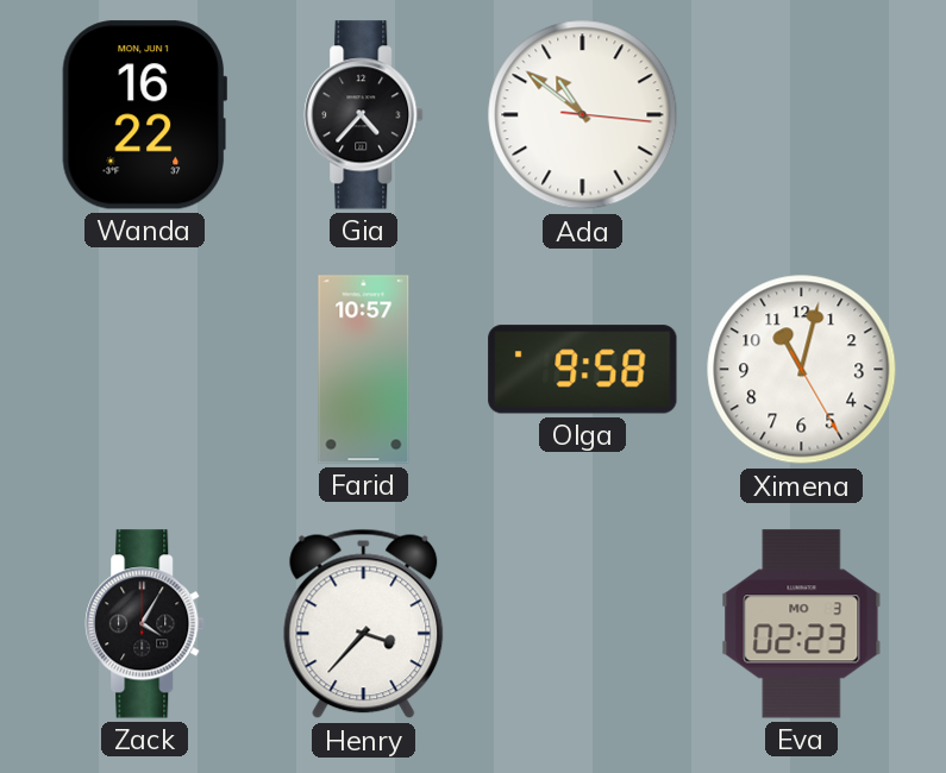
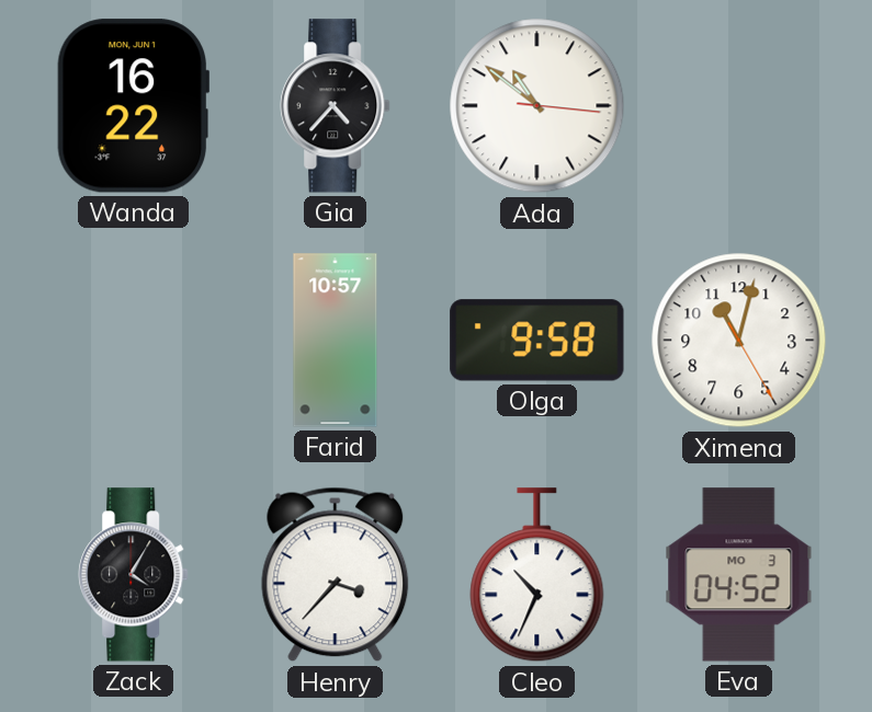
Cleo: none -> 10:34 (537, 575)
Eva: 02:23 -> 04:52 (739, 575)
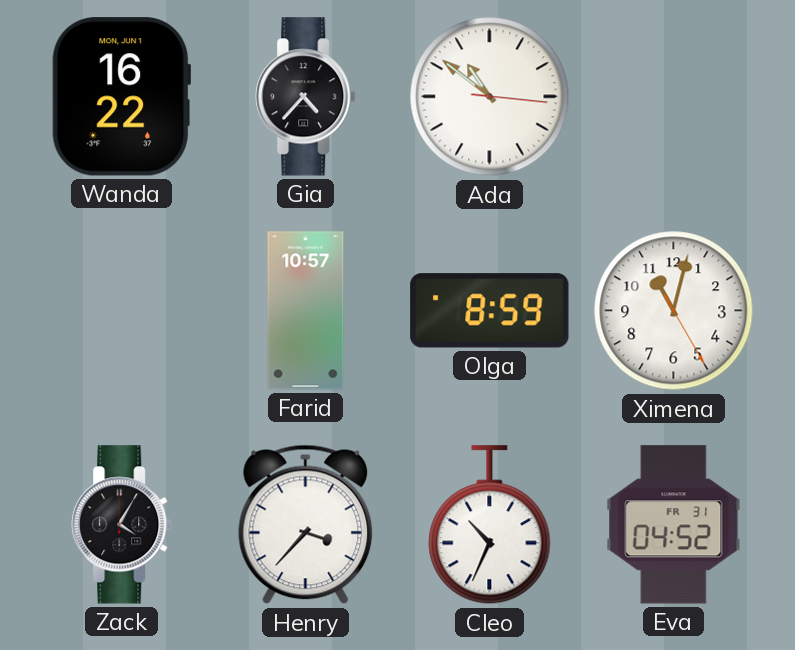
Olga: 9:58 -> 8:59 (490, 311)
Eva date: MO 3 -> FR 31 (674, 525)
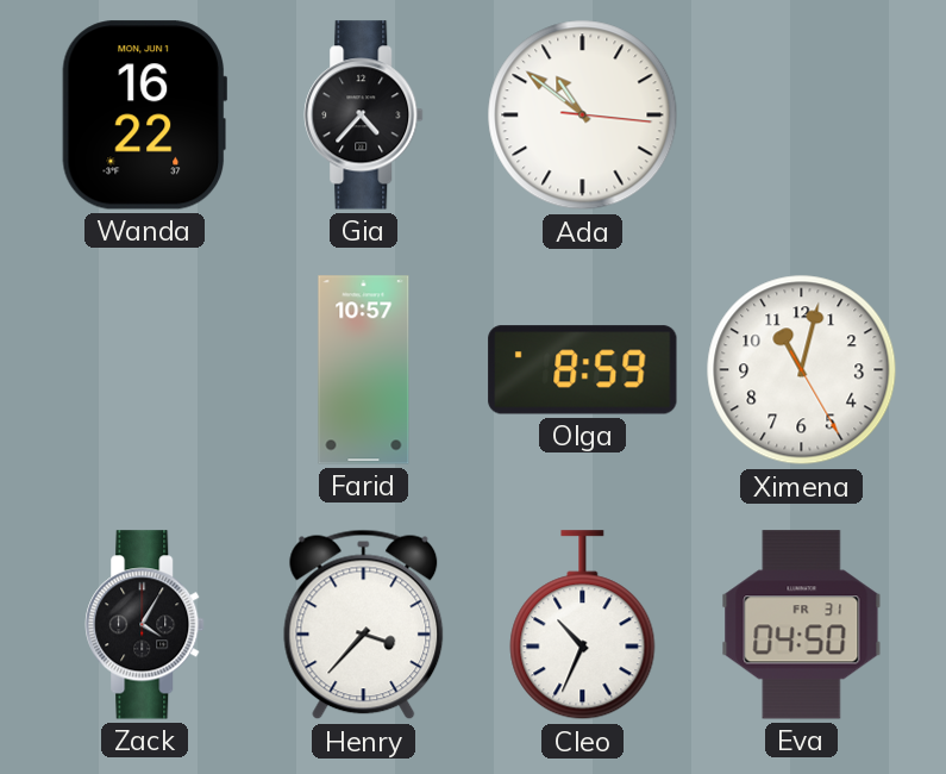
Eva: 04:52 -> 04:50 (802, 625)
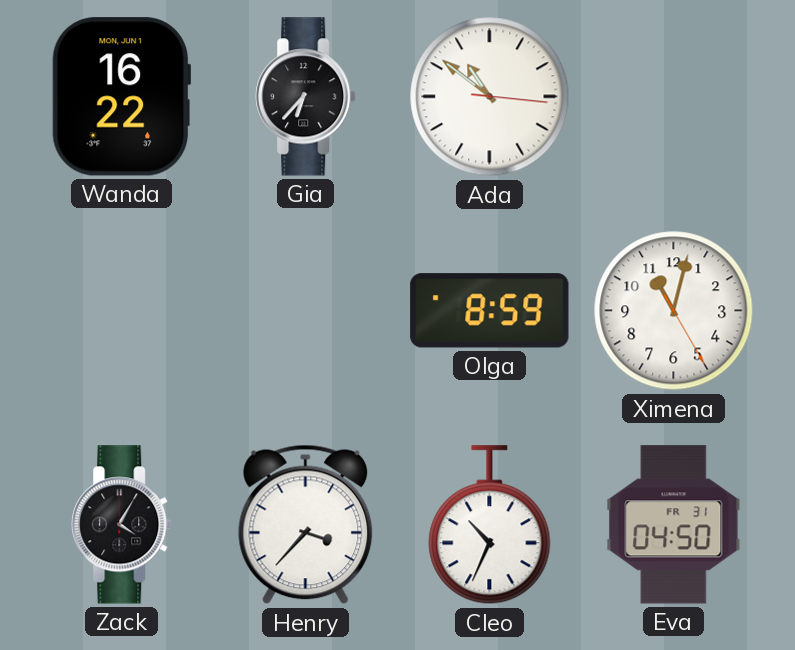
Gia: 4:37 -> 6:37 (306, 97)
Farid: 10:57 -> none (364, 370)
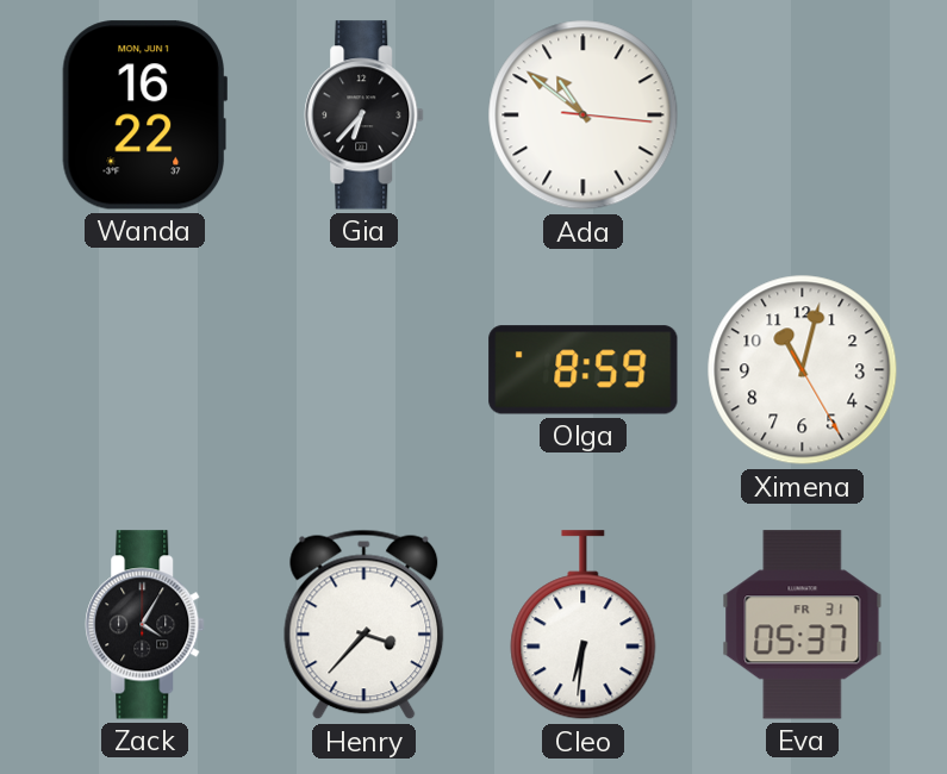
Cleo: 10:34 -> 6:31 (584, 625)
Eva: 04:50 -> 05:37 (803, 625)
